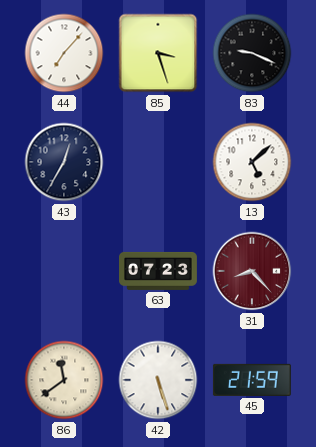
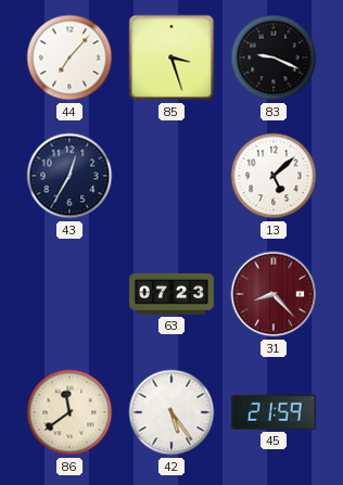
42: 5:27 -> 5:24 (171, 412)
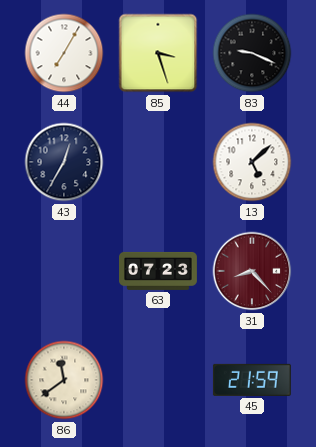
44: 7:07 -> 7:05 (64, 53)
42: 5:24 -> none (171, 412)
